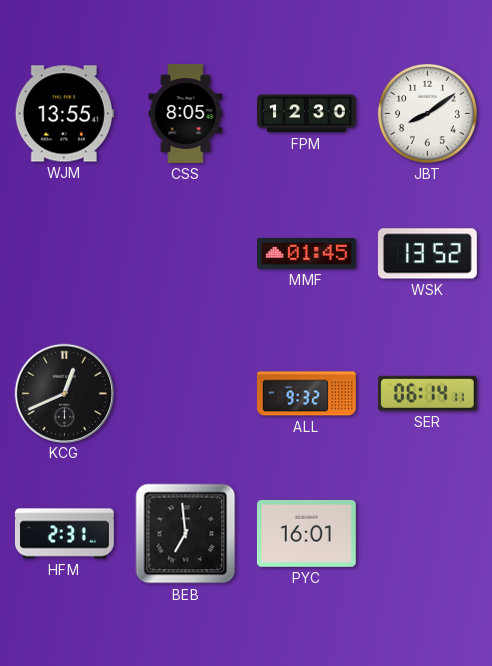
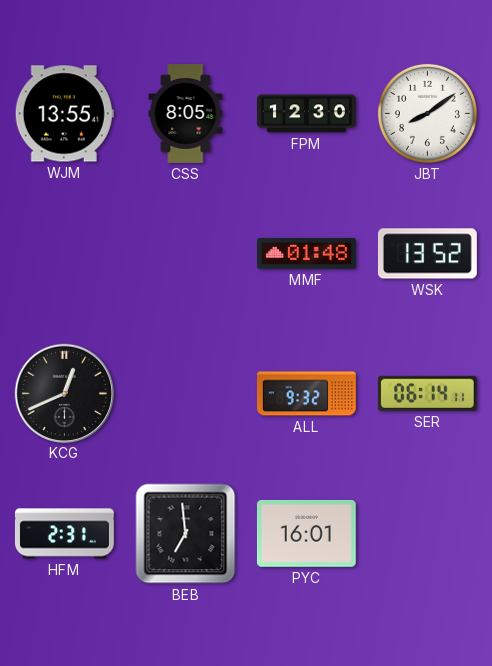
MMF: 01:45 -> 01:48 (307, 254)
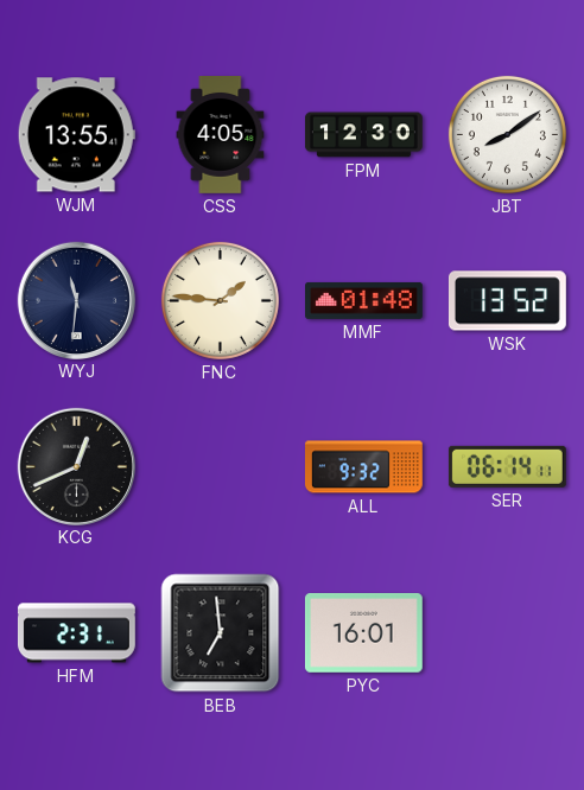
CSS: 8:05 -> 4:05 (221, 135)
WYJ: none -> 11:31 (76, 300)
FNC: none -> 1:46 (220, 300)
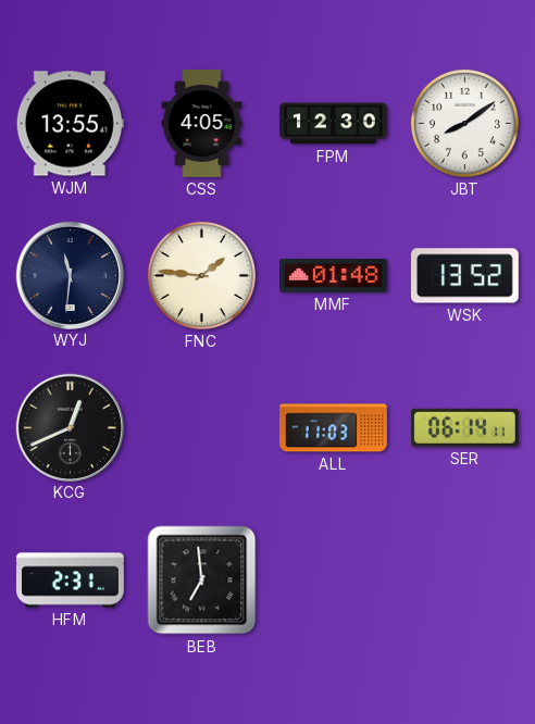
ALL: 9:32 -> 11:03 (333, 428)
PYC: 16:01 -> none (363, 632)
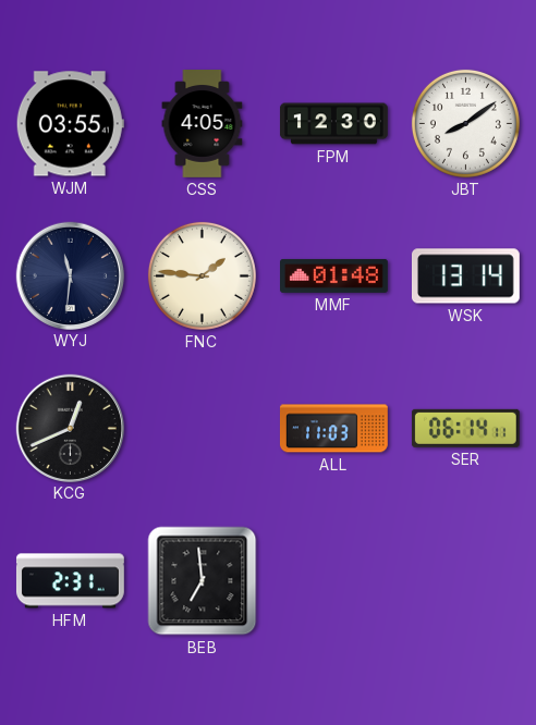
WJM: 13:55 -> 03:55 (70, 124)
WSK: 13:52 -> 13:14 (465, 277)
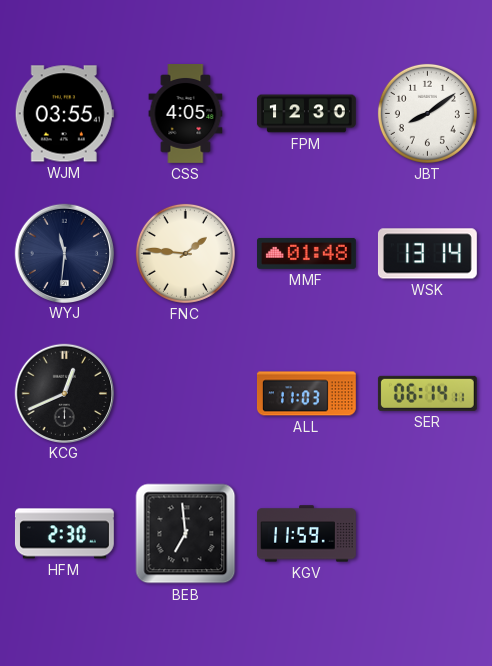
HFM: 2:31 -> 2:30 (64, 534)
KGV: none -> 11:59 (307, 534)
